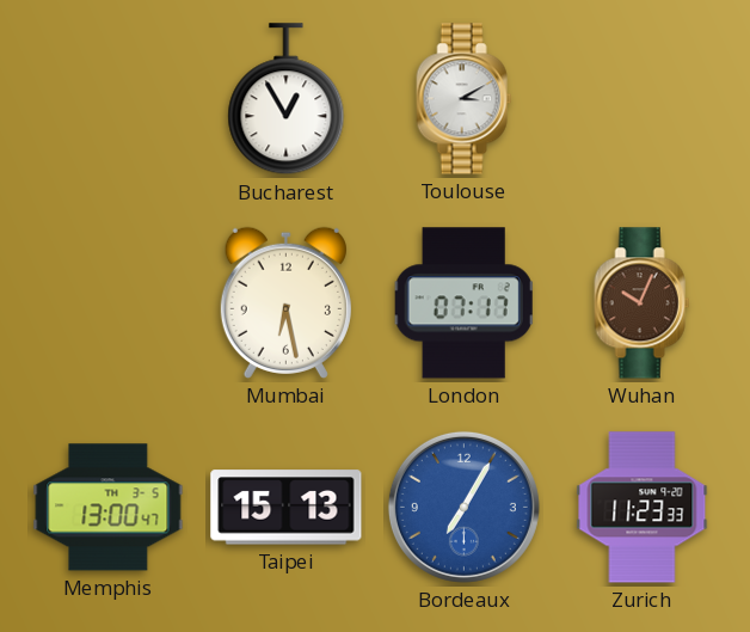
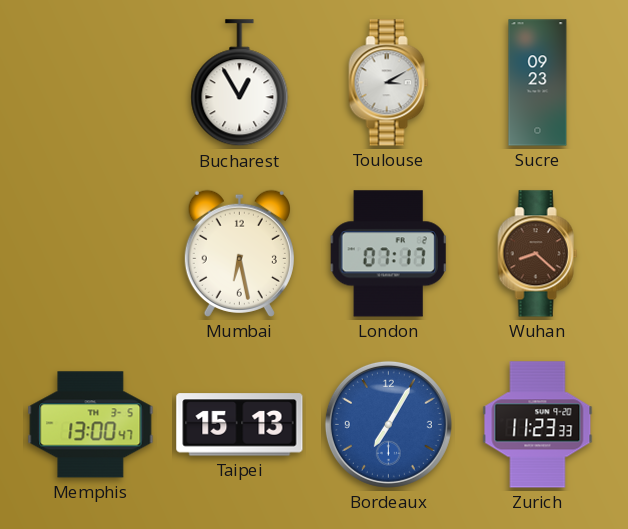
Sucre: none -> 09:23 (538, 83)
Wuhan: 10:04 -> 8:22 (538, 254)
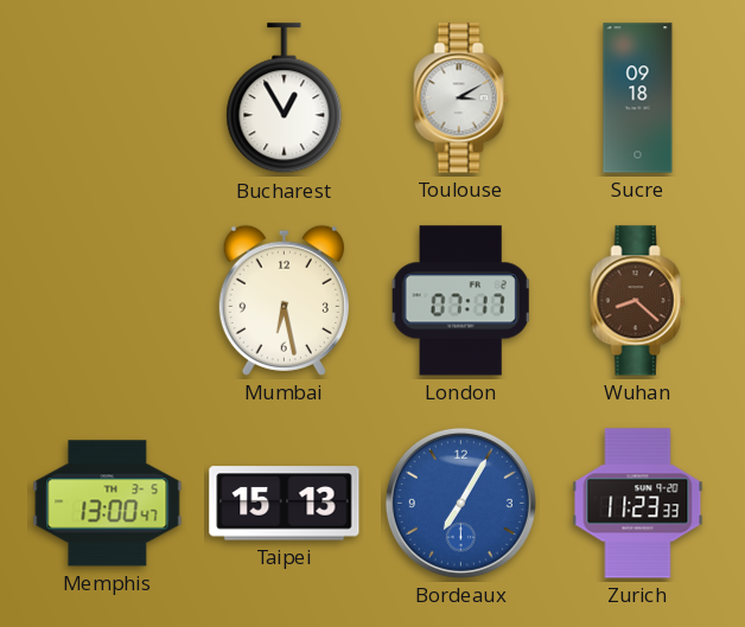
Sucre: 09:23 -> 09:18 (638, 98)
